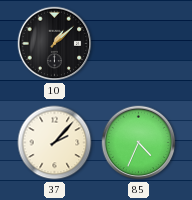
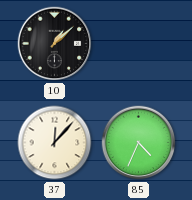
37: 2:07 -> 12:07 (55, 143)
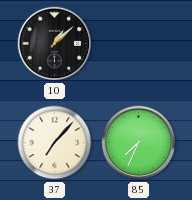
37: 12:07 -> 7:07 (55, 143)
85: 4:34 -> 7:34 (139, 143)
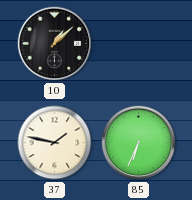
37: 7:07 -> 1:47 (55, 143)
85: 7:34 -> 6:34 (139, 143)
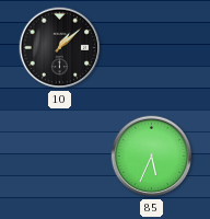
37: 1:47 -> none (55, 143)
85: 6:34 -> 5:34 (152, 157)
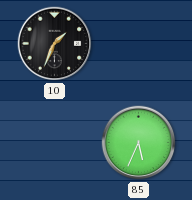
10: 1:08 -> 1:34 (55, 44)
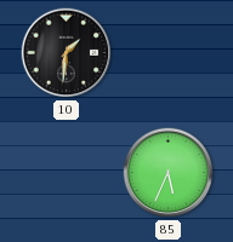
10: 1:34 -> 1:31 (67, 53)
